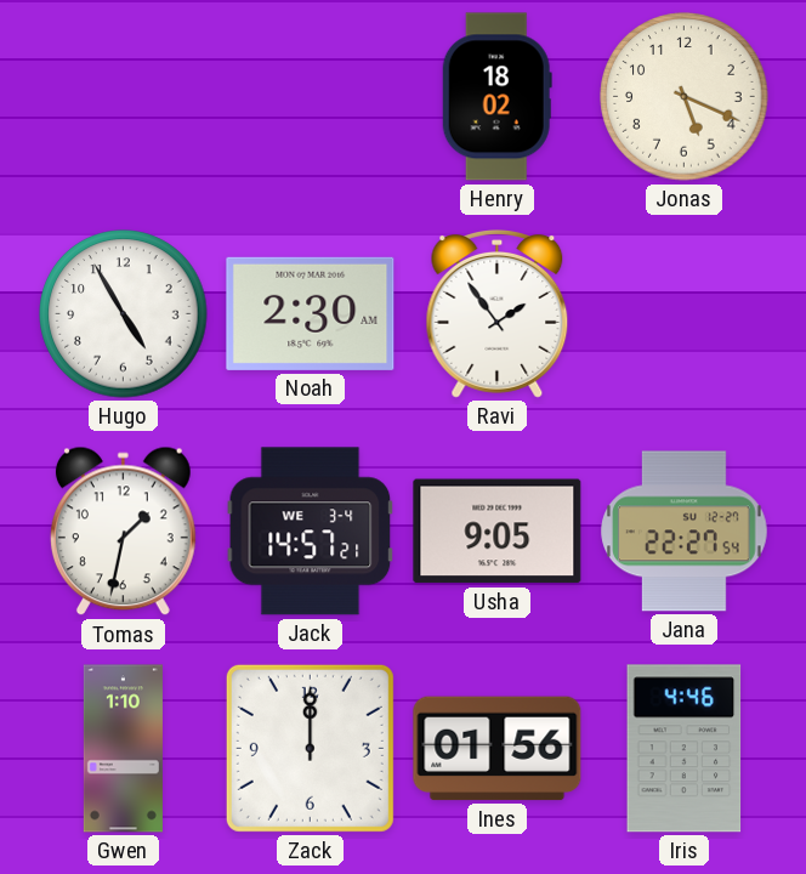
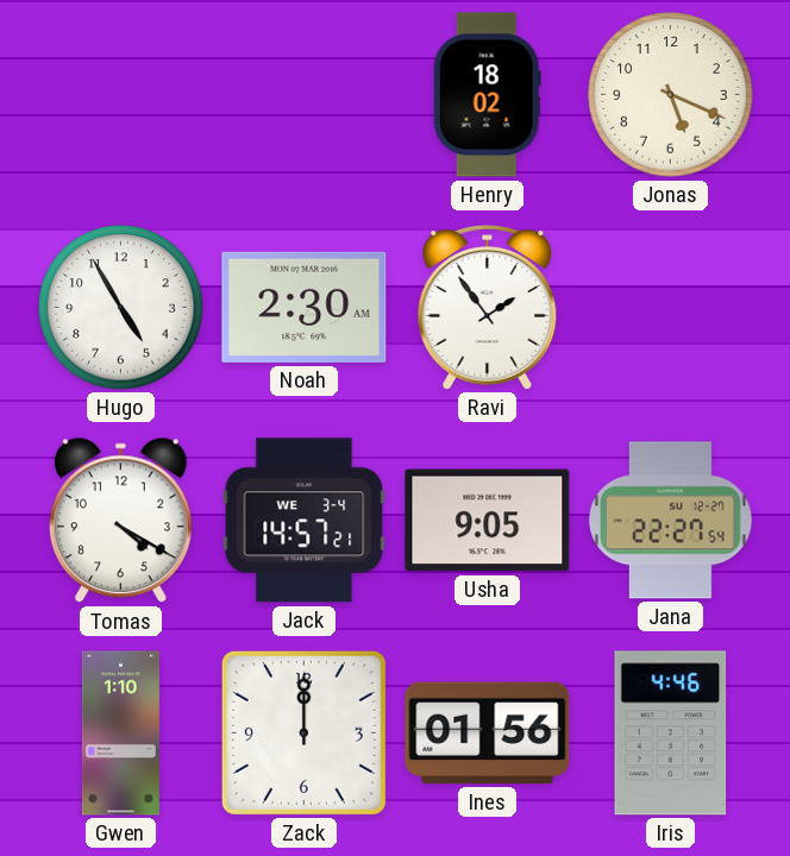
Tomas: 1:32 -> 4:20 (120, 521)
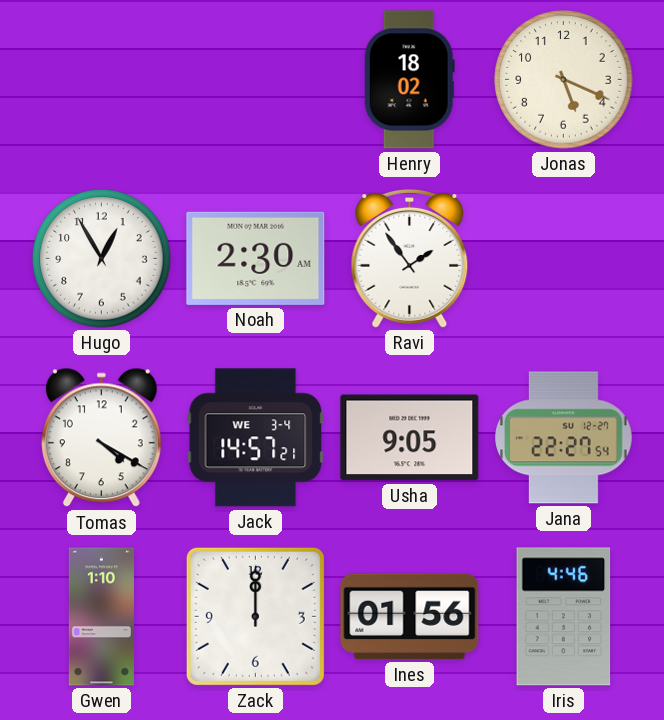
Hugo: 4:55 -> 12:55 (102, 259)
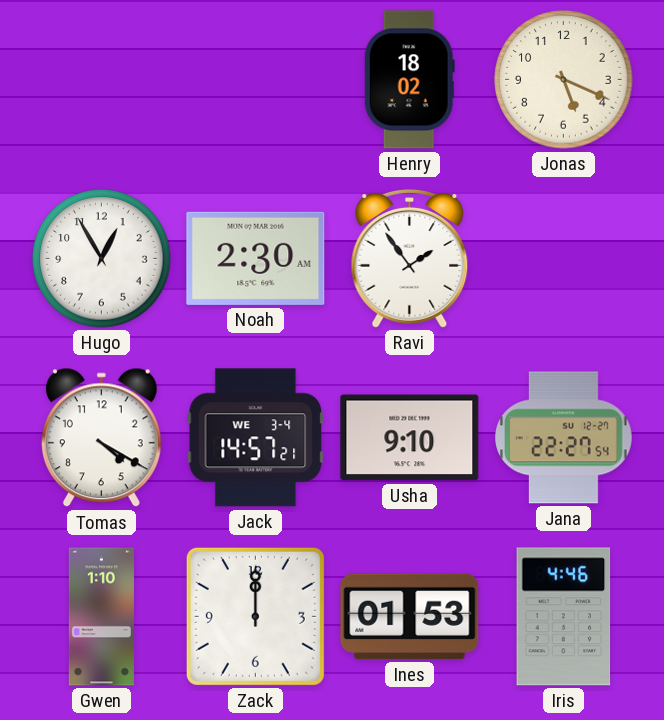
Usha: 9:05 -> 9:10 (410, 438)
Ines: 01:56 -> 01:53 (410, 617)
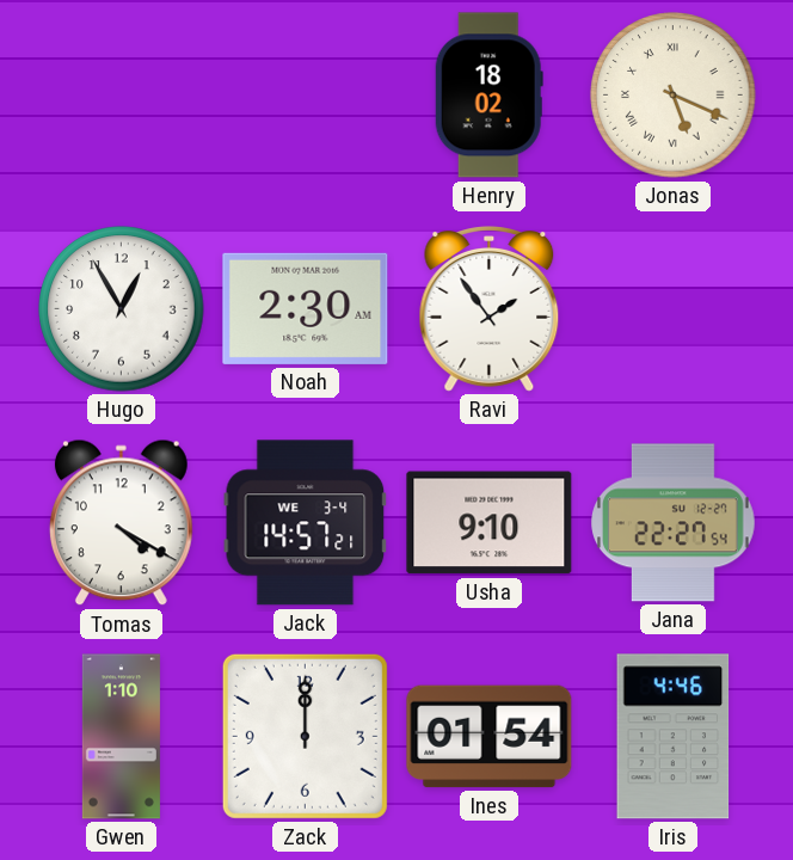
Jonas numerals: Arabic -> Roman (674, 96)
Ines: 01:53 -> 01:54 (490, 737)
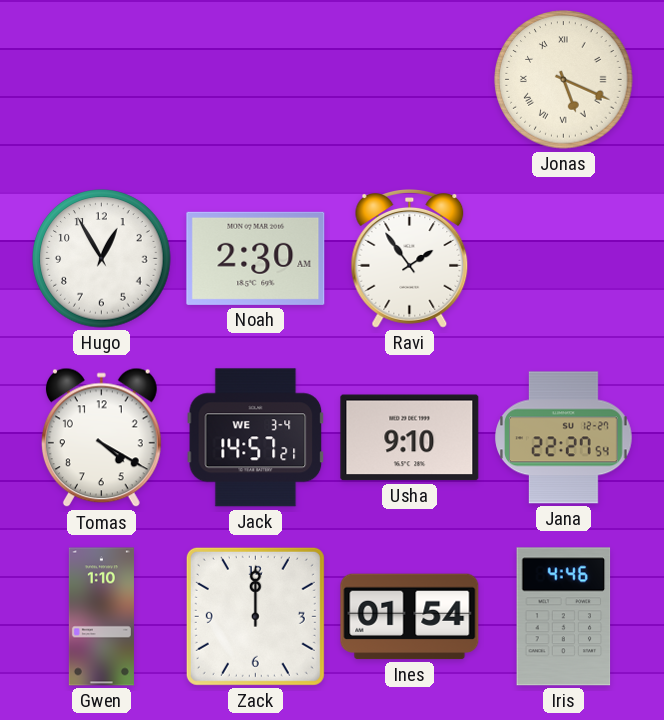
Henry: 18:02 -> none (488, 96)
